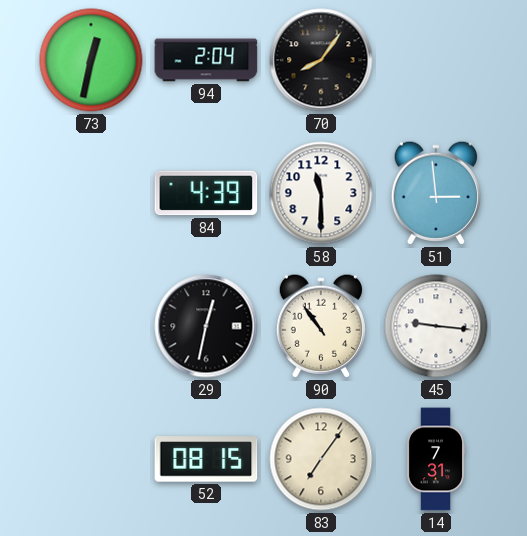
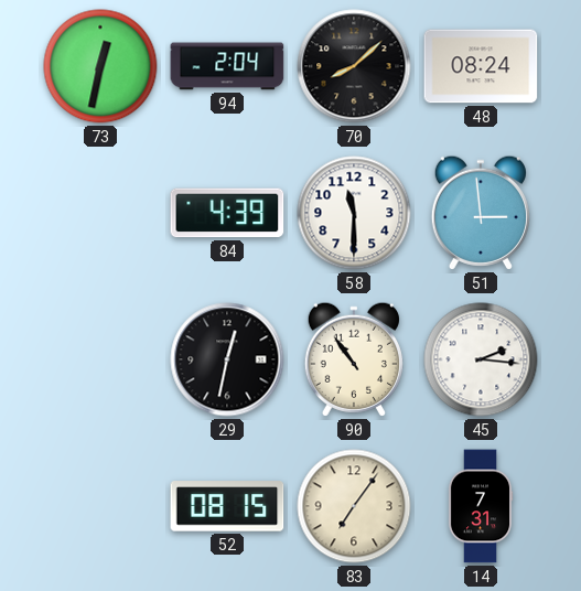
70: 8:06 -> 8:08 (354, 66)
48: none -> 08:24 (481, 66)
45: 9:16 -> 2:16 (481, 359)
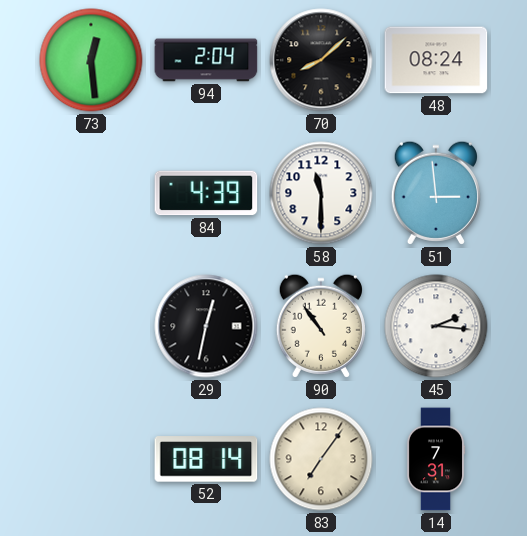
73: 12:32 -> 12:29 (91, 60)
52: 08:15 -> 08:14 (206, 459)
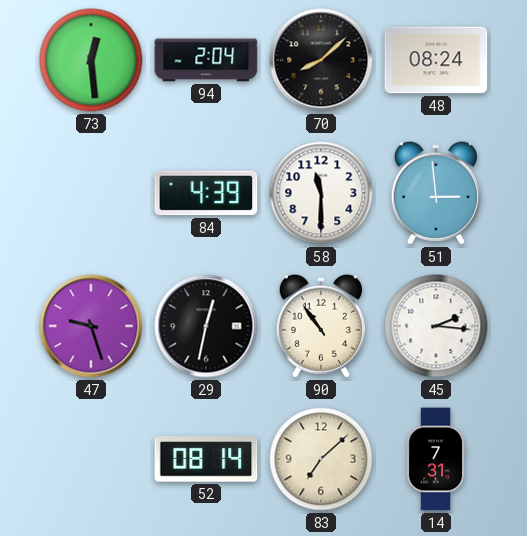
47: none -> 9:27 (91, 326)
83: 7:06 -> 7:08 (321, 459)
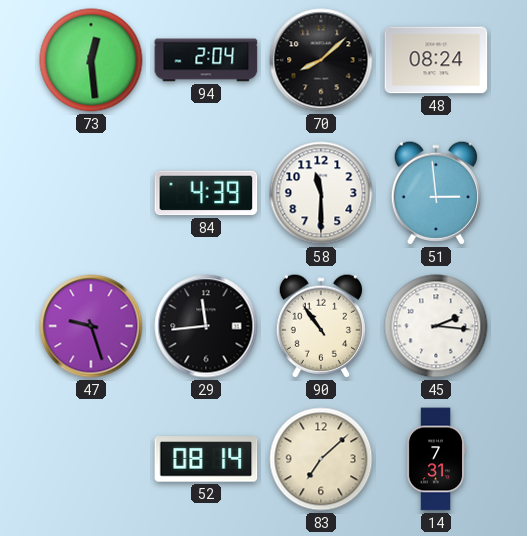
29: 12:32 -> 11:44 (206, 326)
